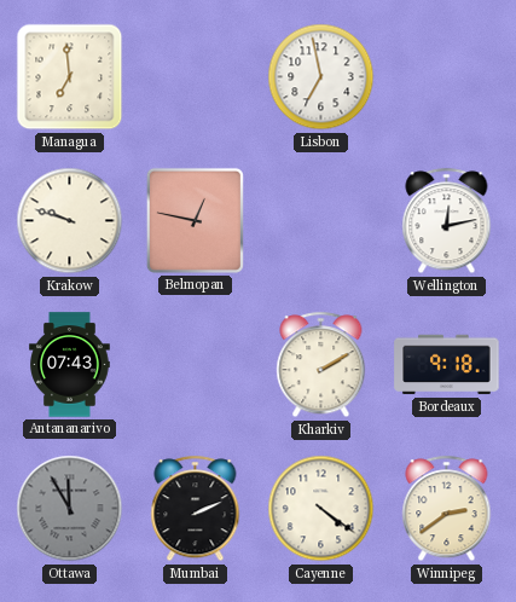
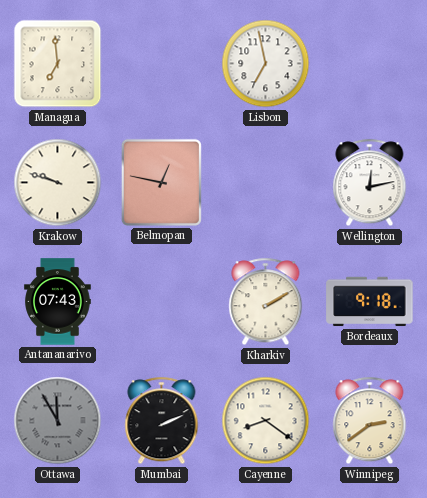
Cayenne: 4:21 -> 8:21 (266, 421)
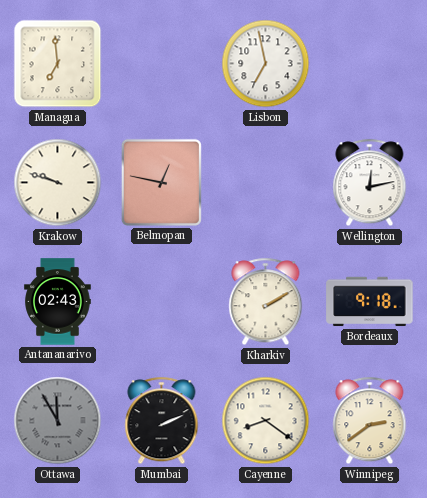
Antananarivo: 07:43 -> 02:43 (58, 302)
